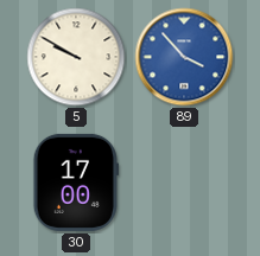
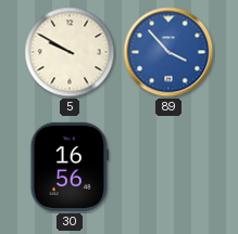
30: 17:00 -> 16:56 (70, 167)
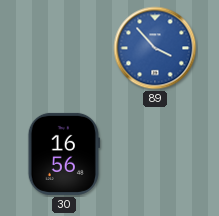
5: 9:50 -> none (70, 52)
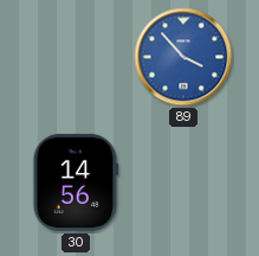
30: 16:56 -> 14:56 (76, 183)
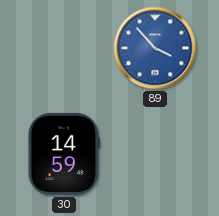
30: 14:56 -> 14:59 (64, 154)
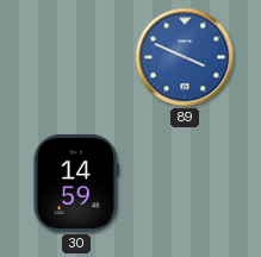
89: 3:53 -> 3:49 (185, 57)
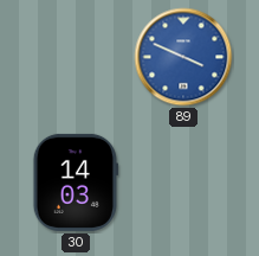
30: 14:59 -> 14:03 (76, 183)
